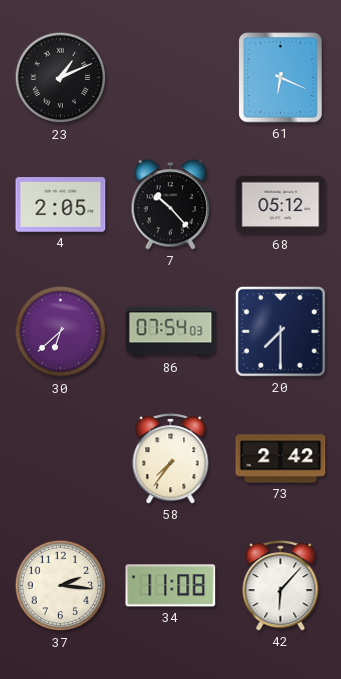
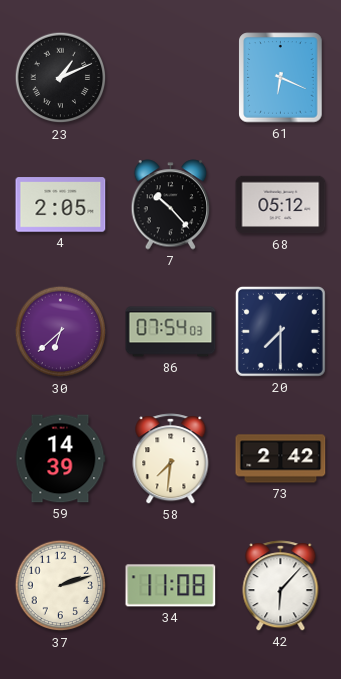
59: none -> 14:39 (60, 459)
58: 7:36 -> 7:31 (171, 459)
37: 2:16 -> 2:12 (61, 586)
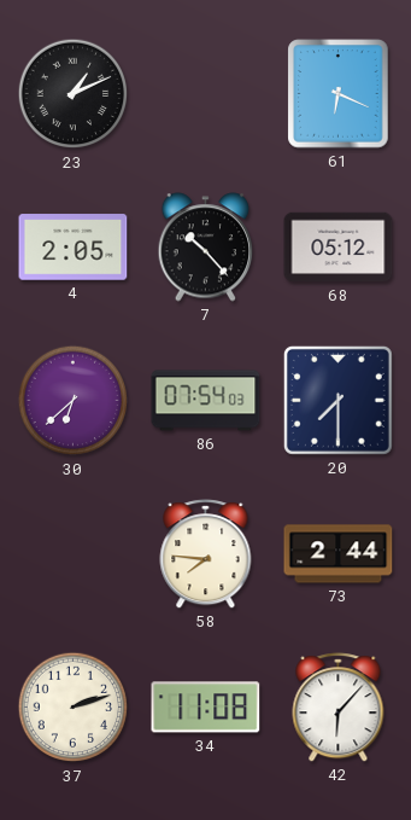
59: 14:39 -> none (60, 459)
58: 7:31 -> 7:46 (206, 554)
73: 2:42 -> 2:44 (339, 554)
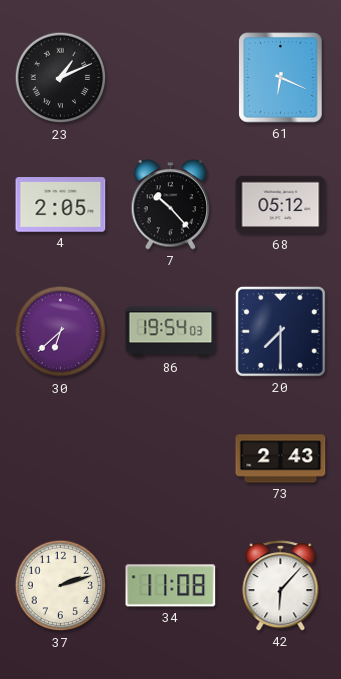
86: 07:54 -> 19:54 (171, 332)
58: 7:46 -> none (206, 554)
73: 2:44 -> 2:43 (281, 459)
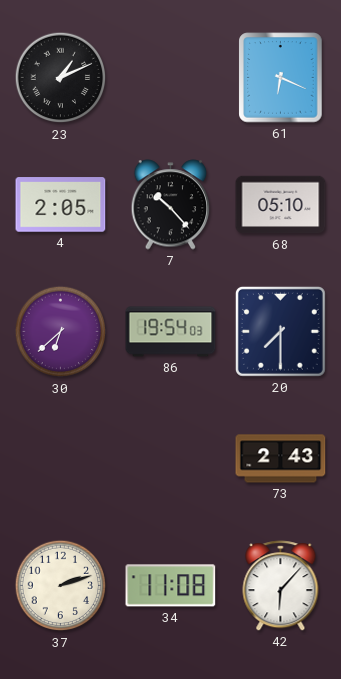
68: 05:12 -> 05:10 (281, 205)
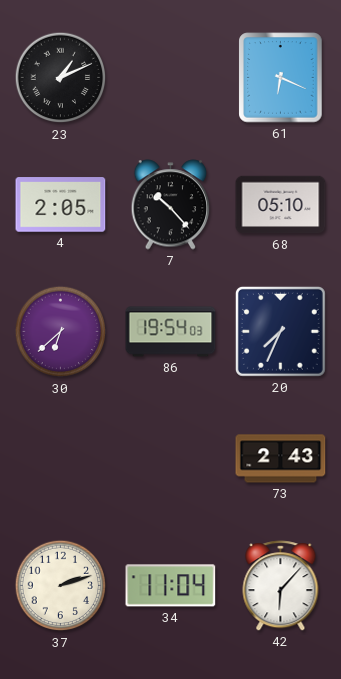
20: 7:30 -> 7:34 (280, 331)
34: 11:08 -> 11:04 (171, 586)
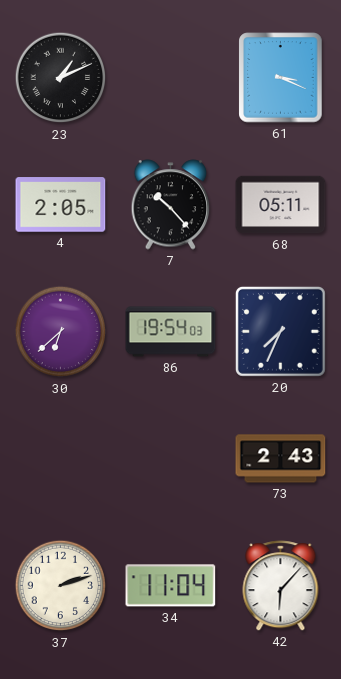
61: 6:19 -> 3:19 (281, 78)
68: 05:10 -> 05:11 (281, 205)
